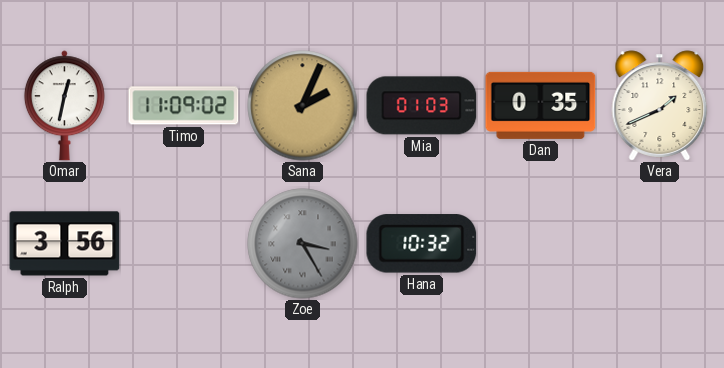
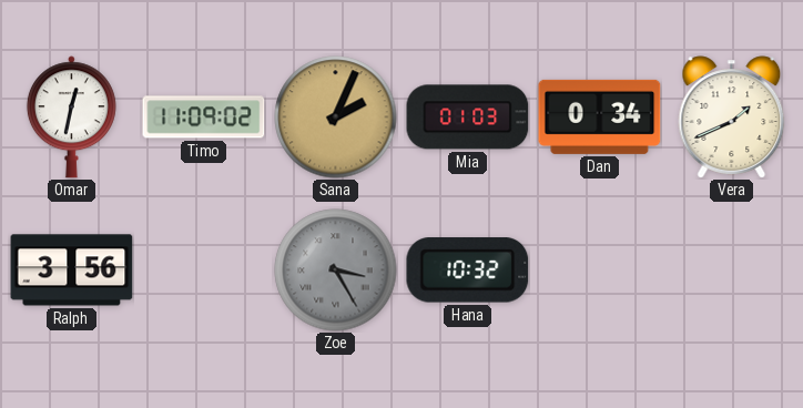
Dan: 0:35 -> 0:34 (600, 116)
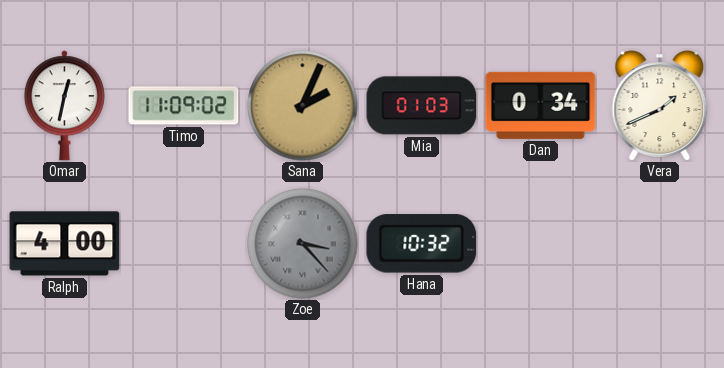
Ralph: 3:56 -> 4:00 (65, 244)
Zoe: 3:25 -> 3:23 (303, 244)
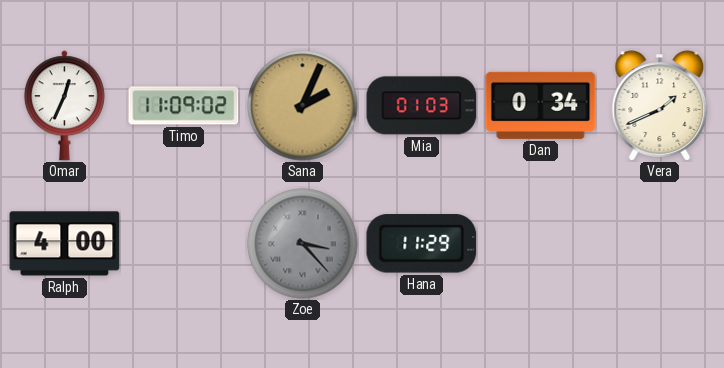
Omar: 12:32 -> 12:34 (64, 106)
Hana: 10:32 -> 11:29 (422, 244)
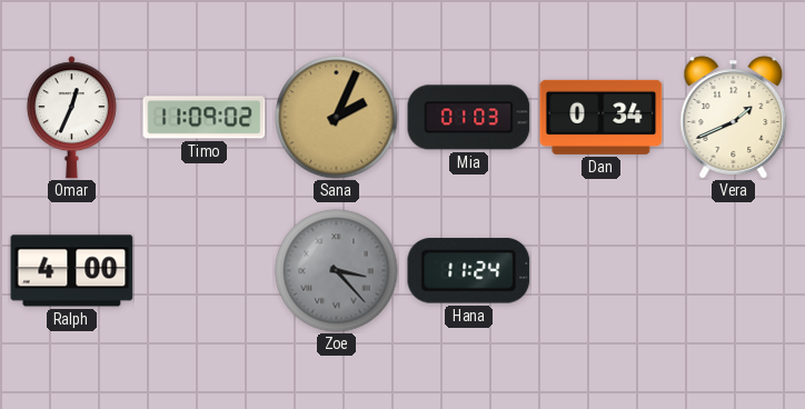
Hana: 11:29 -> 11:24 (469, 271)
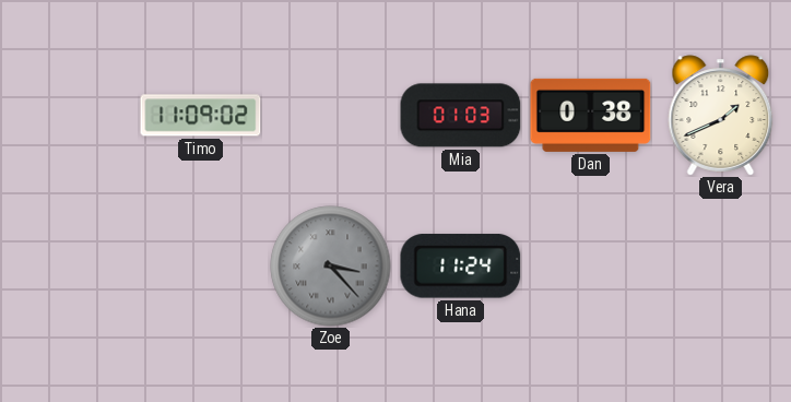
Omar: 12:34 -> none (71, 118)
Sana: 2:04 -> none (337, 118)
Dan: 0:34 -> 0:38 (591, 115)
Ralph: 4:00 -> none (72, 271)
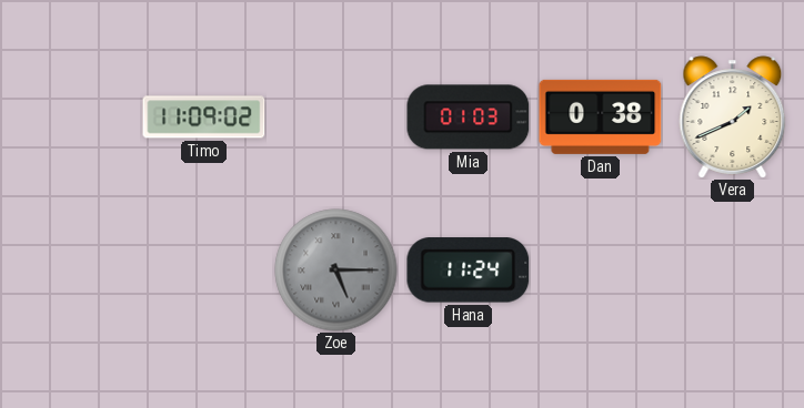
Zoe: 3:23 -> 5:15 (336, 271)
